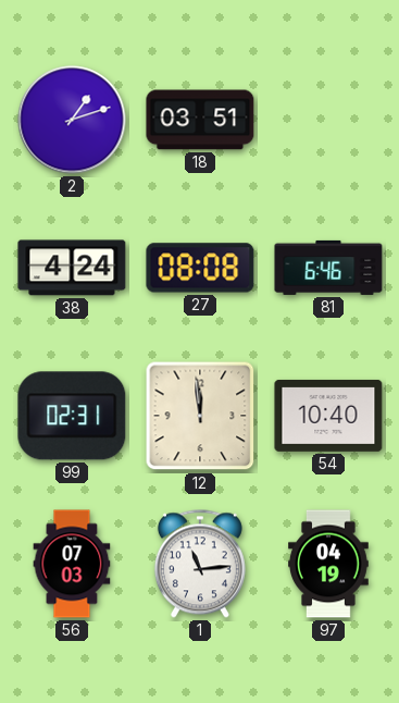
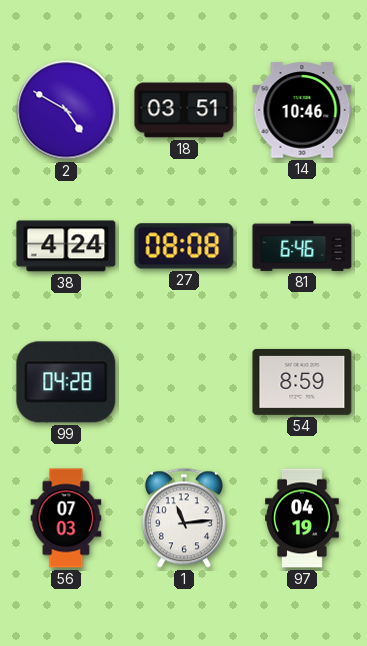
2: 1:12 -> 4:50 (66, 110)
14: none -> 10:46 (302, 110)
99: 02:31 -> 04:28 (66, 382)
12: 11:59 -> none (200, 416)
54: 10:40 -> 8:59 (302, 382)
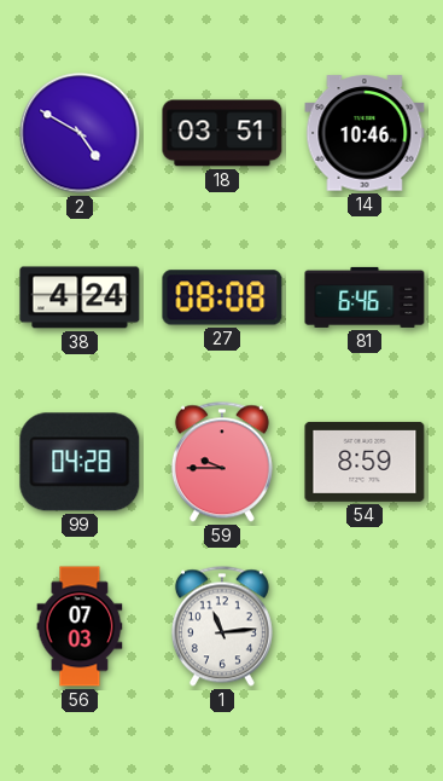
59: none -> 9:45 (222, 462)
97: 04:19 -> none (303, 518)
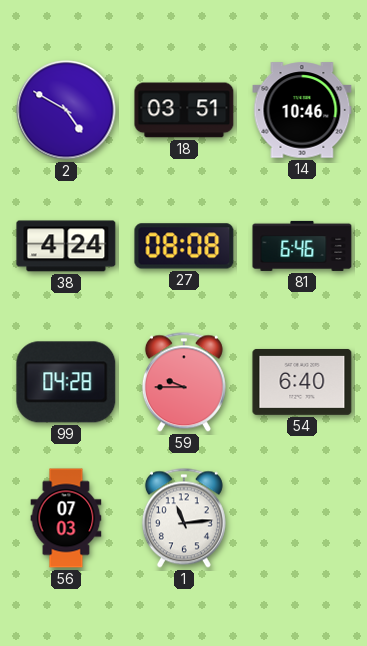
54: 8:59 -> 6:40 (302, 382)
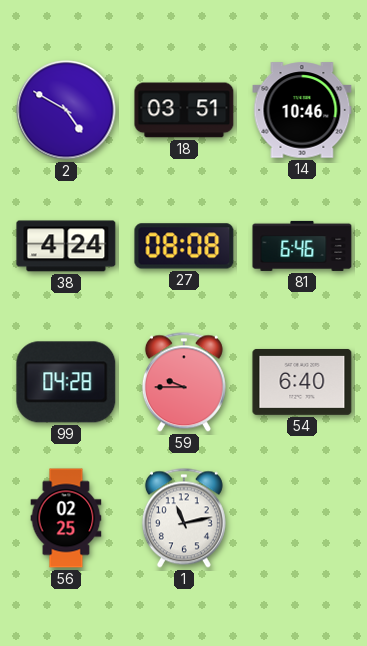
56: 07:03 -> 02:25 (66, 518)
1: 11:14 -> 11:13 (184, 518)
